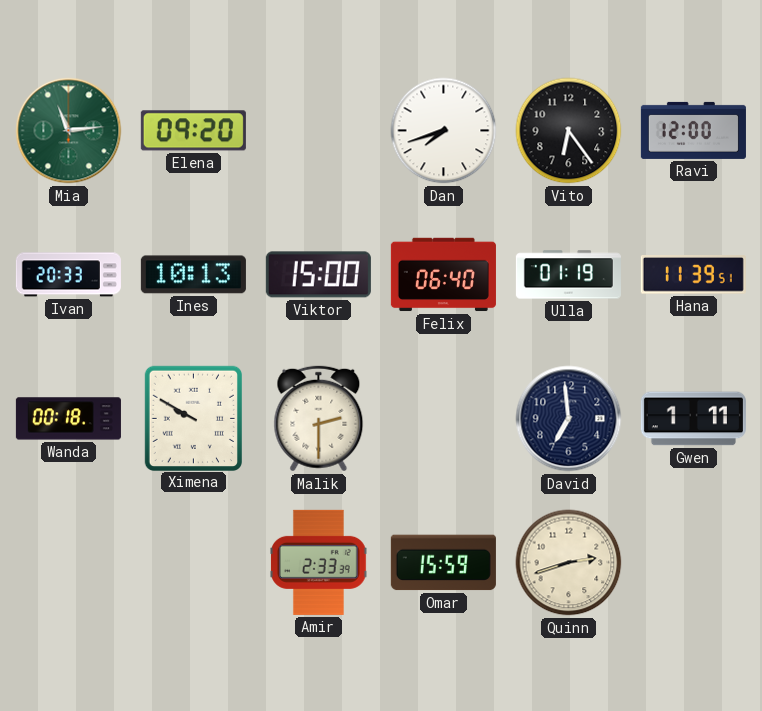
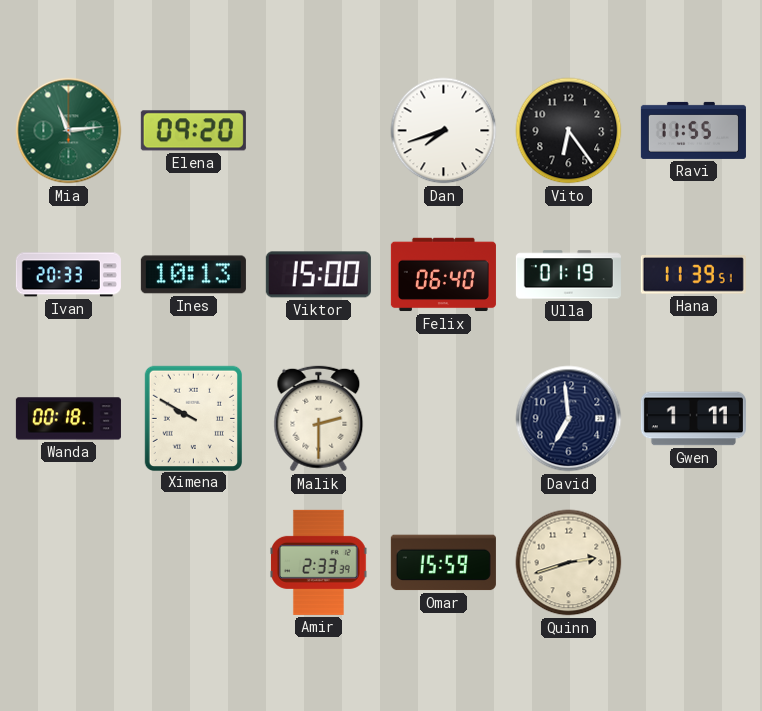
Ravi: 12:00 -> 11:55 (693, 130)
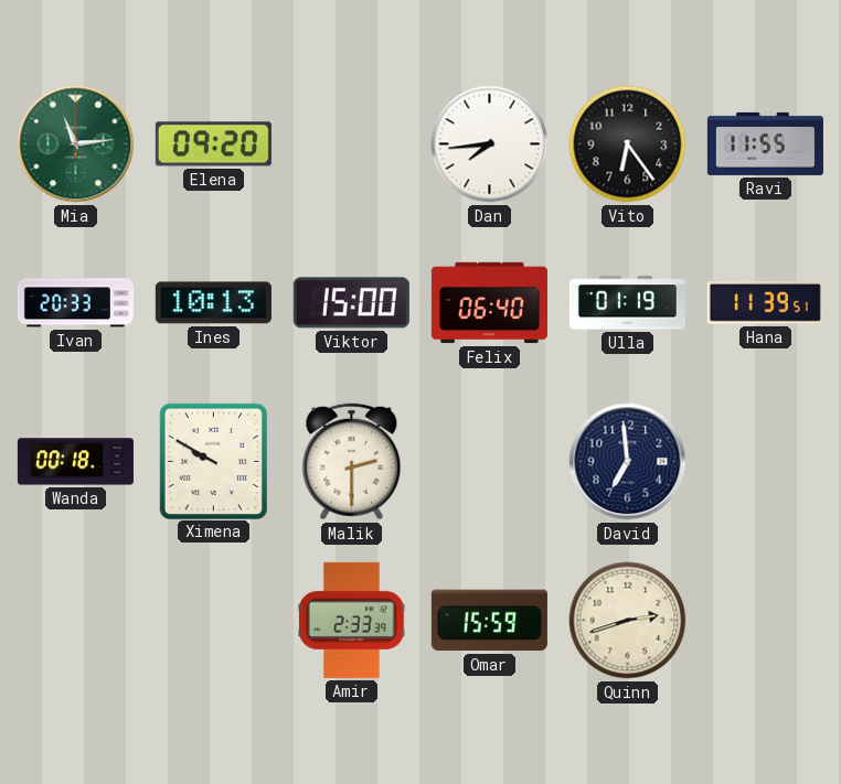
Dan: 7:42 -> 7:44 (490, 144)
Gwen: 1:11 -> none (693, 419)
